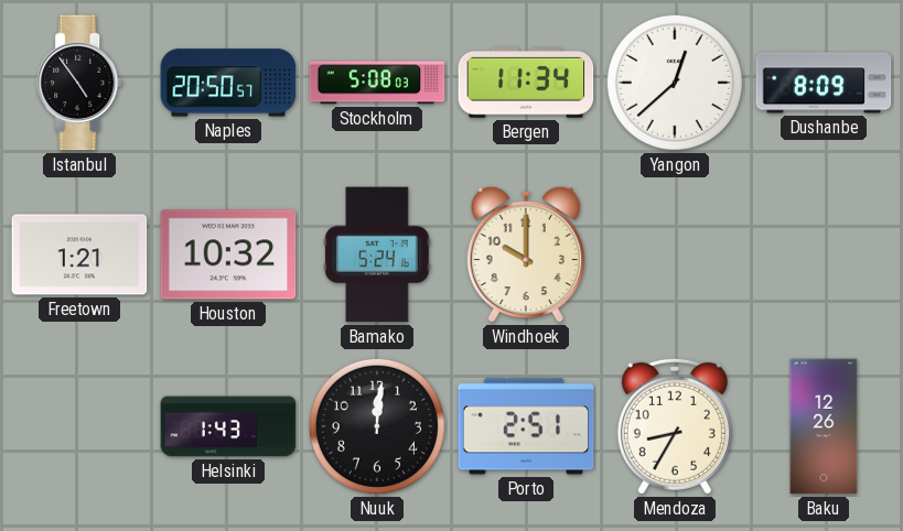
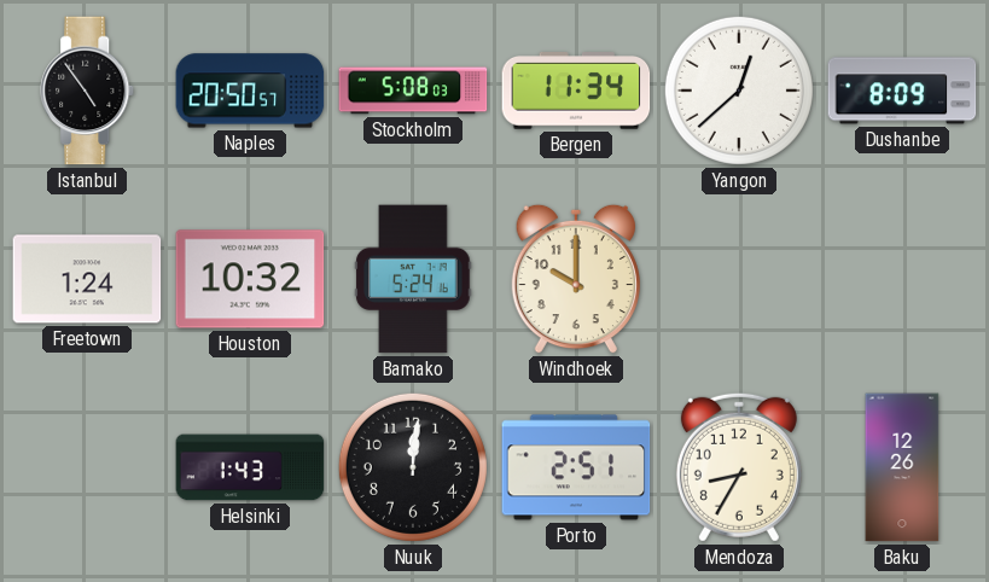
Freetown: 1:21 -> 1:24 (87, 279)
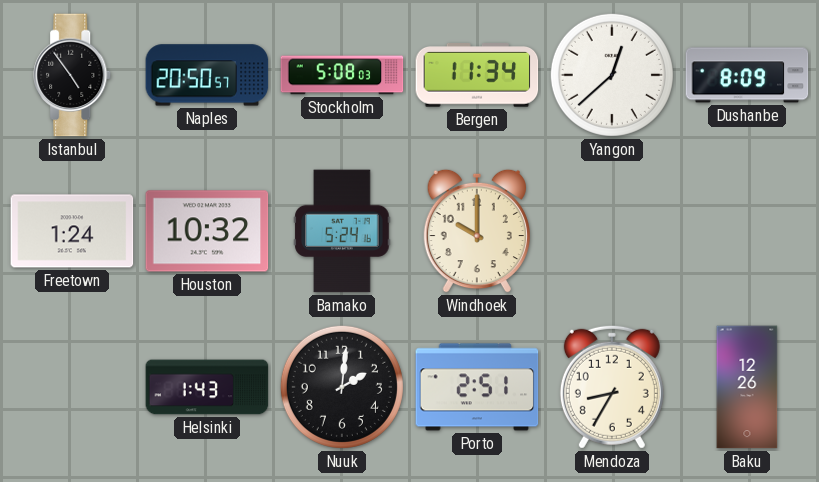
Nuuk: 12:01 -> 2:01 (342, 387)
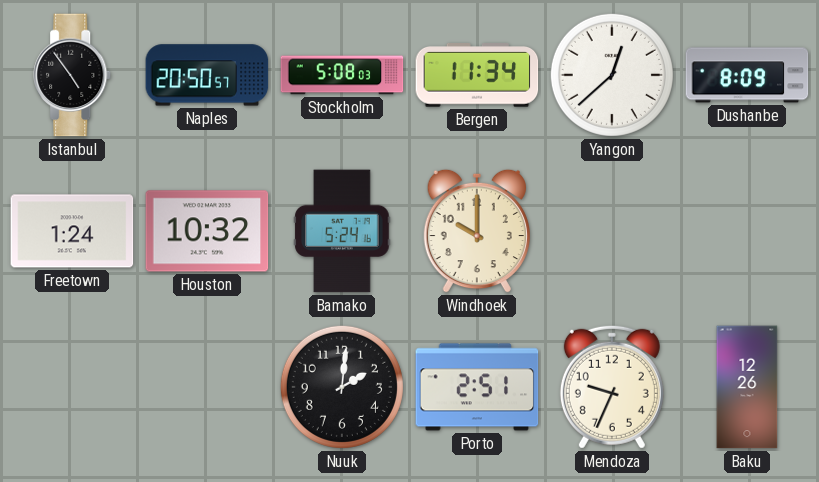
Helsinki: 1:43 -> none (207, 387)
Mendoza: 8:35 -> 9:34 (612, 387)
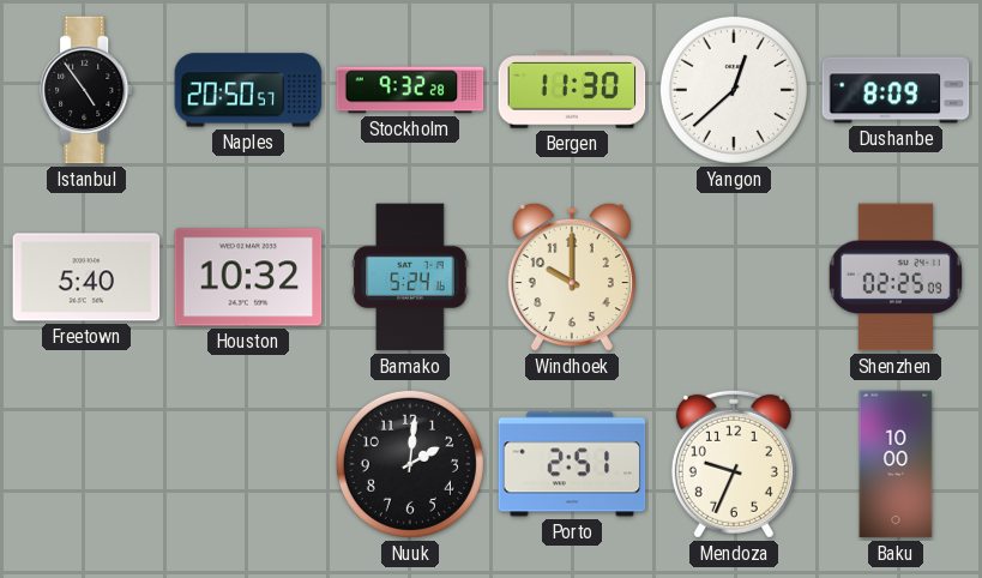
Stockholm: 5:08 -> 9:32 (410, 90)
Bergen: 11:34 -> 11:30 (572, 91)
Freetown: 1:24 -> 5:40 (86, 277)
Shenzhen: none -> 02:25 (896, 277)
Baku: 12:26 -> 10:00 (896, 464)
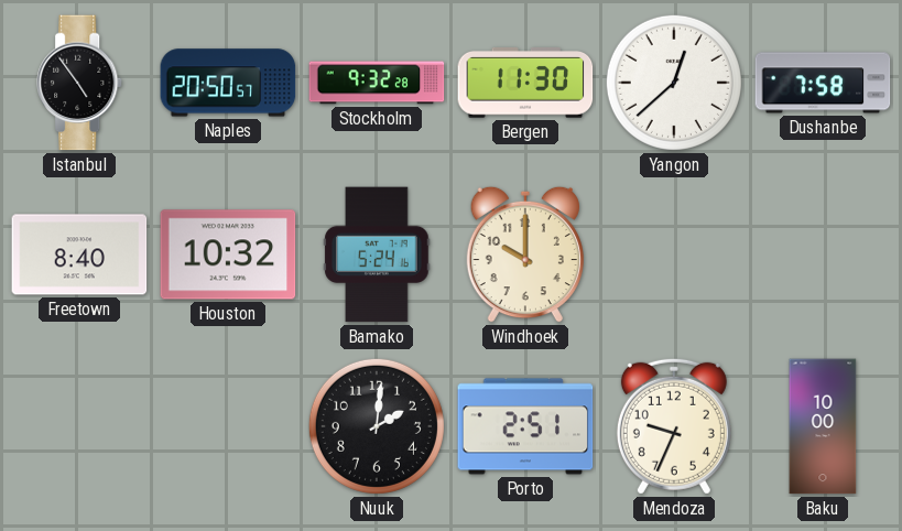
Dushanbe: 8:09 -> 7:58 (823, 83)
Freetown: 5:40 -> 8:40 (79, 254)
Shenzhen: 02:25 -> none (896, 277)
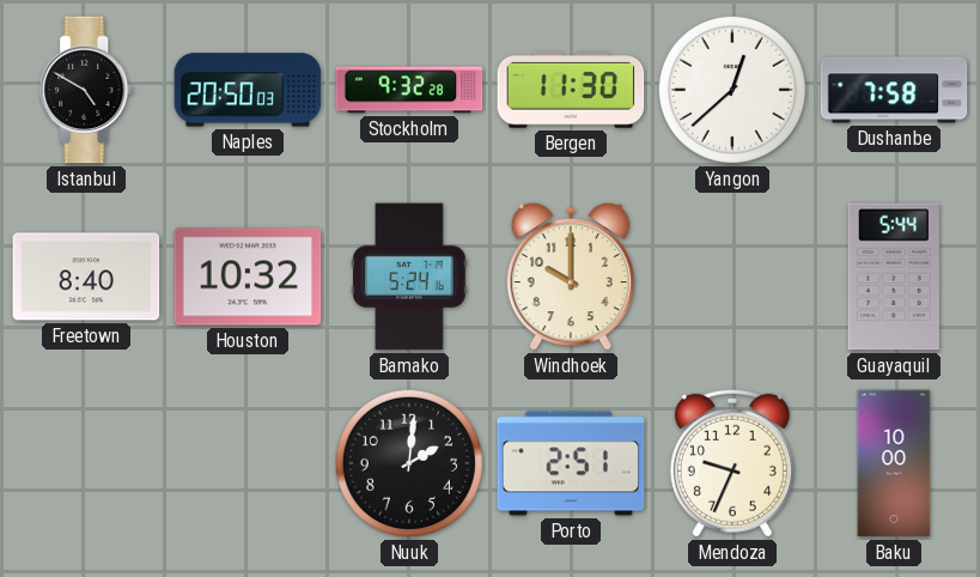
Istanbul: 4:54 -> 4:50 (87, 90)
Naples: 20:50:57 -> 20:50:03 (248, 90)
Guayaquil: none -> 5:44 (894, 277)
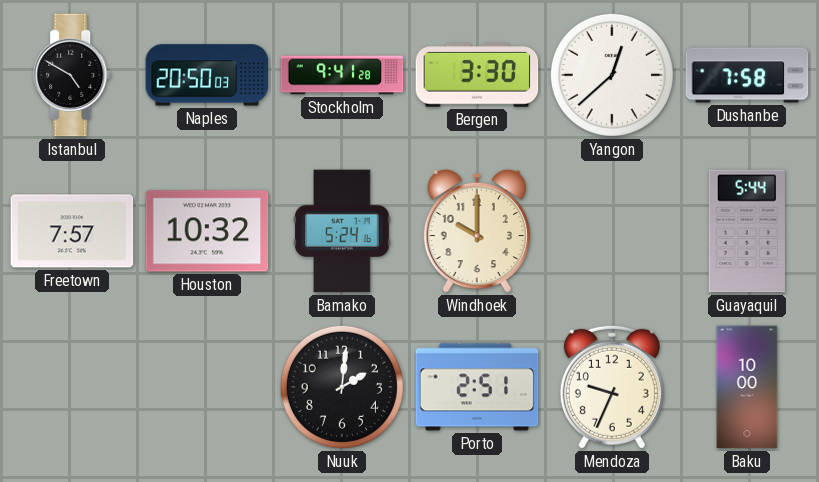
Stockholm: 9:32 -> 9:41 (342, 75)
Bergen: 11:30 -> 3:30 (477, 76)
Freetown: 8:40 -> 7:57 (72, 231)
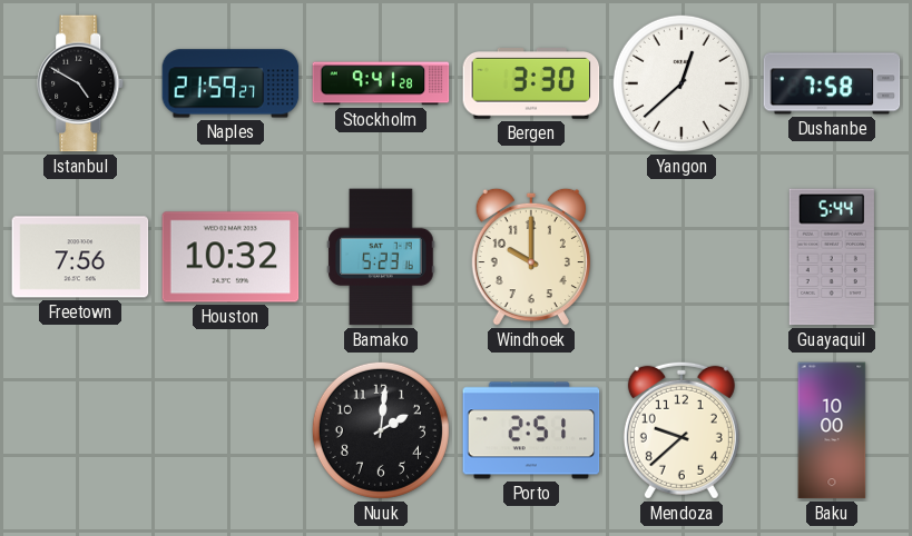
Naples: 20:50 -> 21:59 (231, 83)
Freetown: 7:57 -> 7:56 (80, 257)
Bamako: 5:24 -> 5:23 (381, 257)
Mendoza: 9:34 -> 9:38 (681, 430)
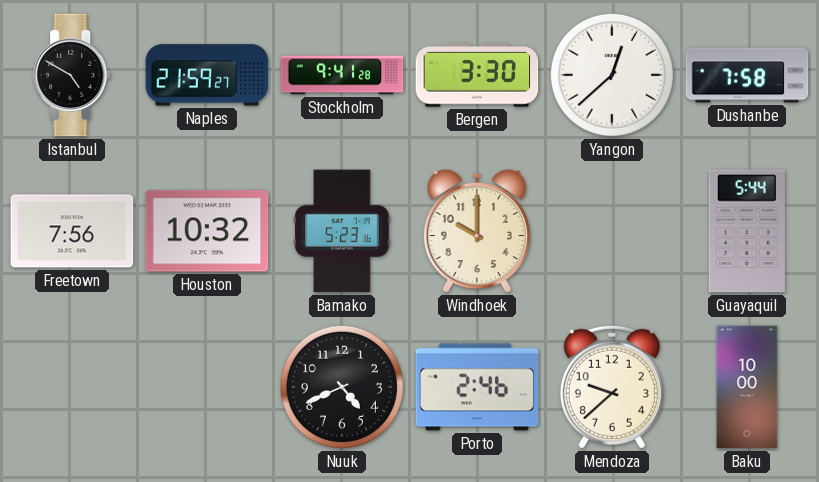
Nuuk: 2:01 -> 4:41 (342, 387)
Porto: 2:51 -> 2:46 (477, 387)
